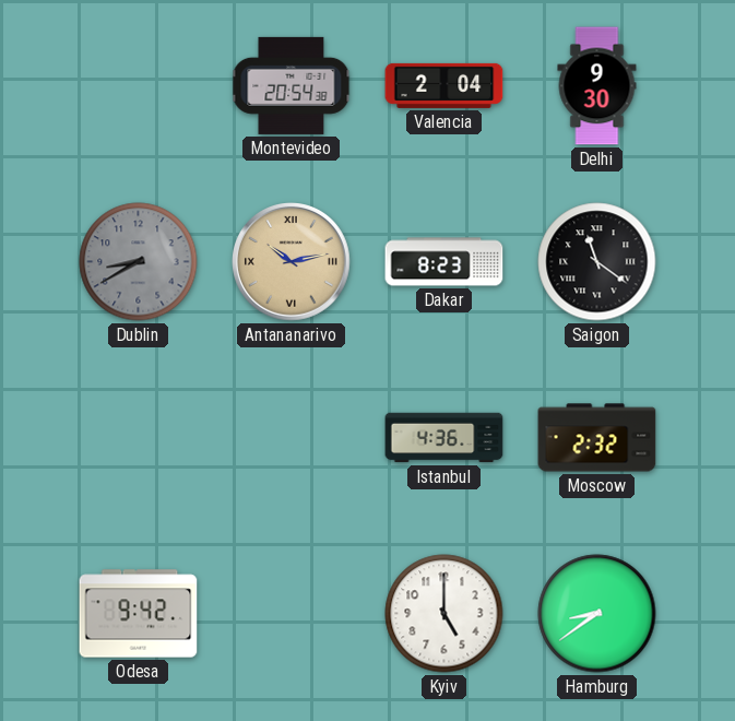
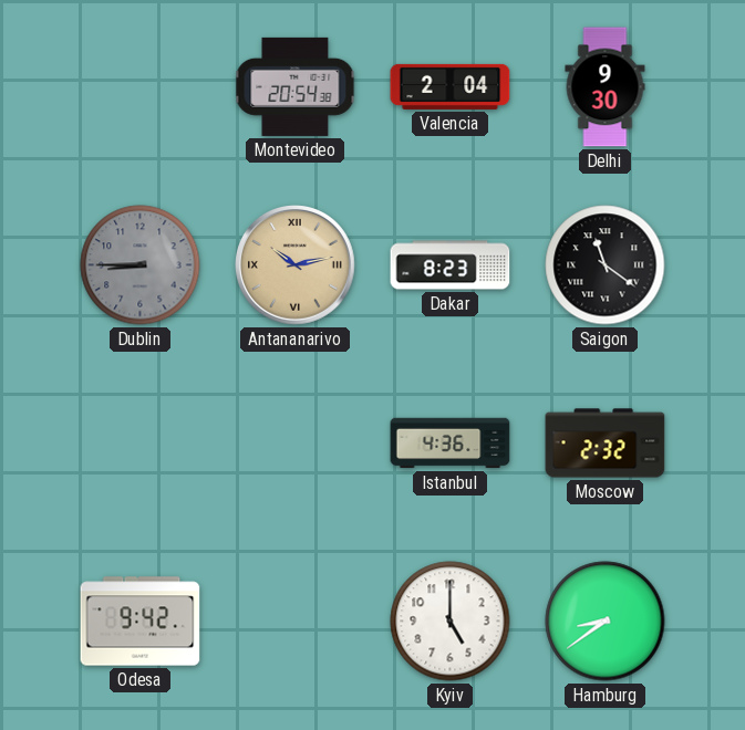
Dublin: 8:40 -> 8:45 (141, 265)
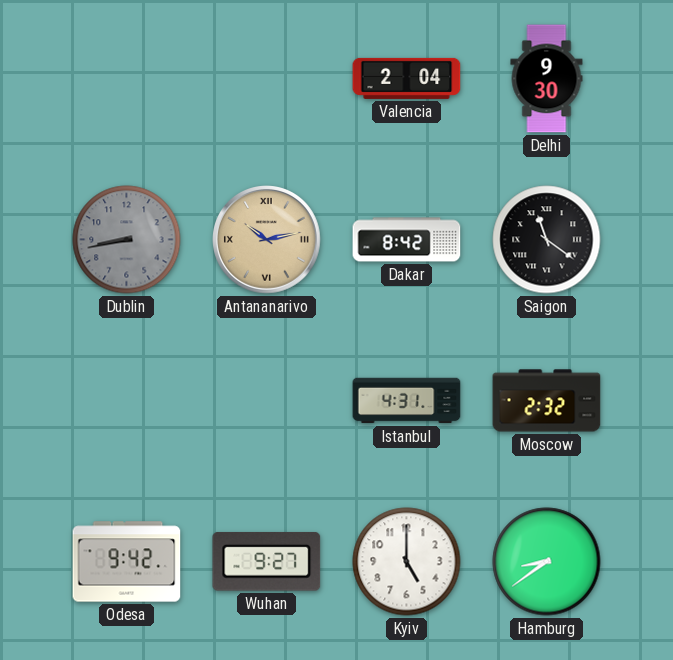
Montevideo: 20:54 -> none (296, 86)
Dublin: 8:45 -> 8:43 (127, 240)
Dakar: 8:23 -> 8:42 (407, 240)
Istanbul: 4:36 -> 4:31 (407, 401)
Wuhan: none -> 9:27 (267, 562)
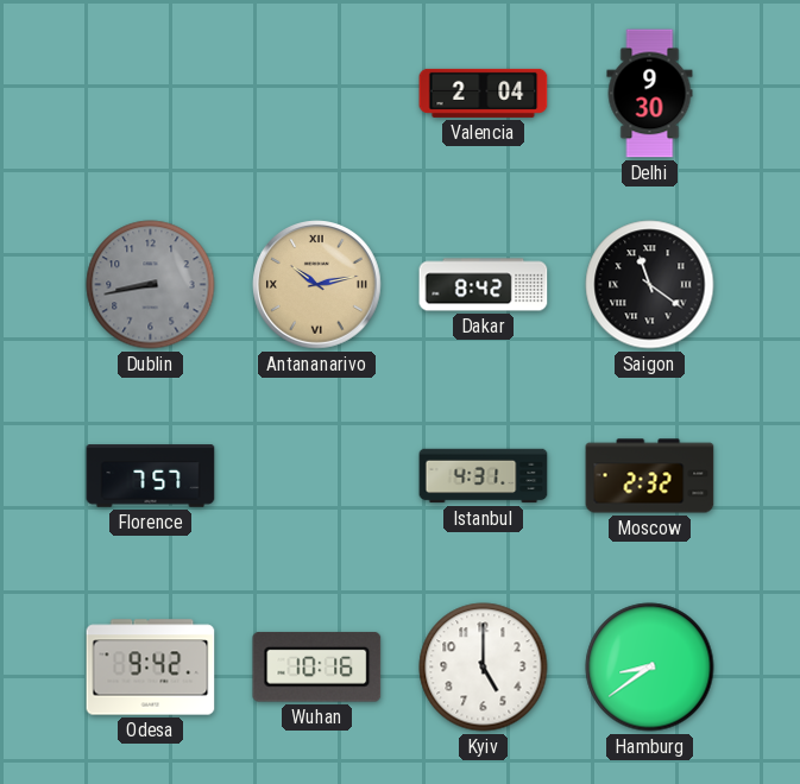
Florence: none -> 7:57 (151, 476)
Wuhan: 9:27 -> 10:16 (317, 668)
